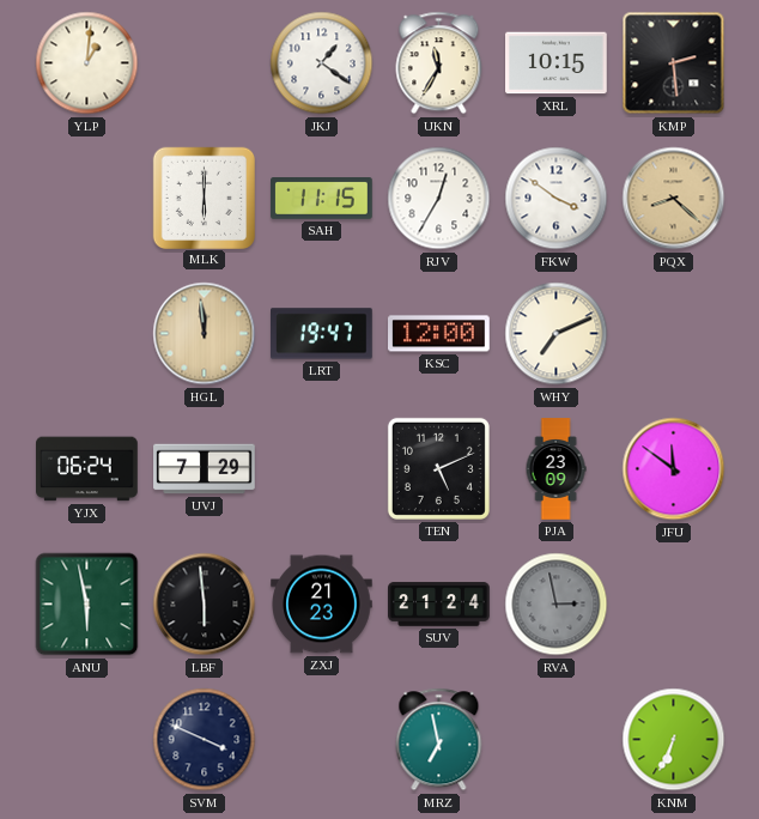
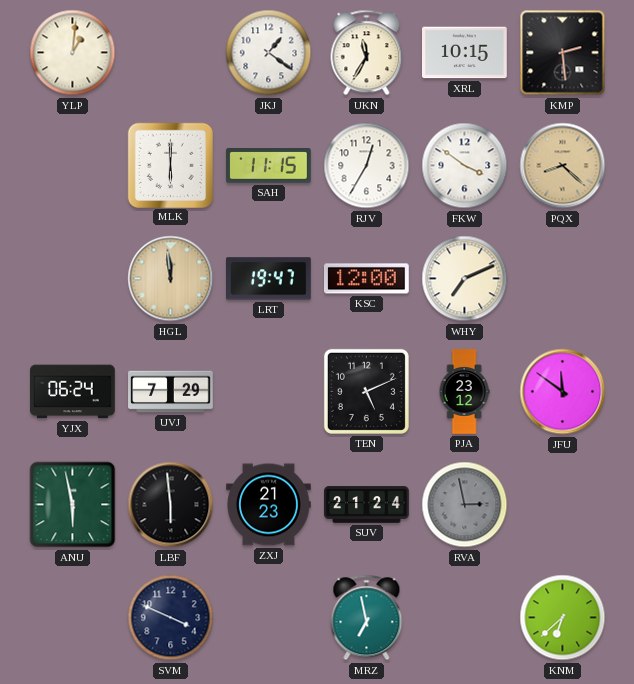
PJA: 23:09 -> 23:12 (464, 392)
KNM: 6:34 -> 6:38 (563, 618)
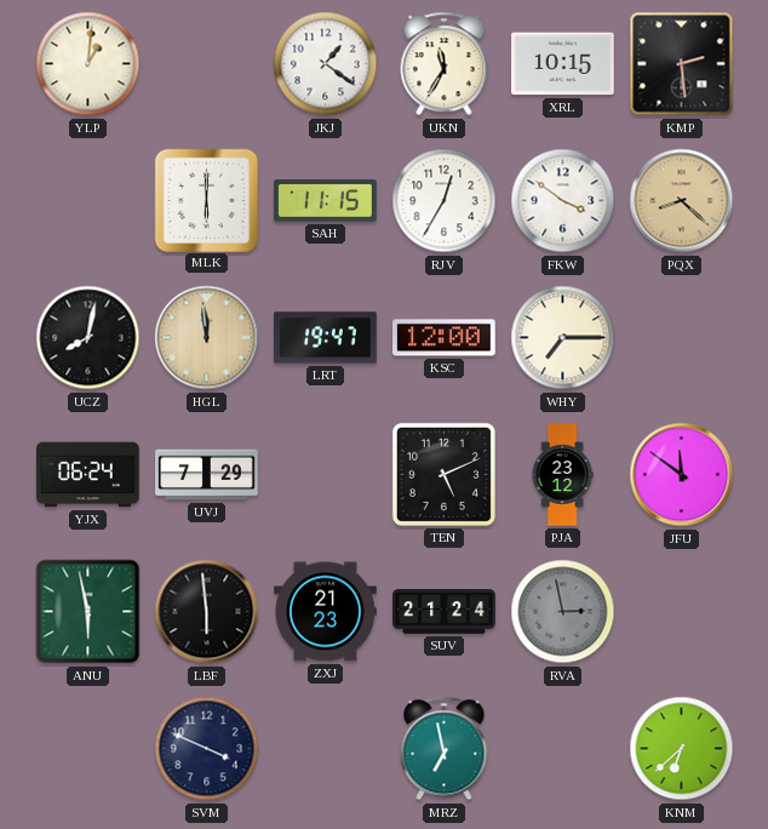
UCZ: none -> 8:02 (88, 338)
WHY: 7:11 -> 7:15 (563, 338)
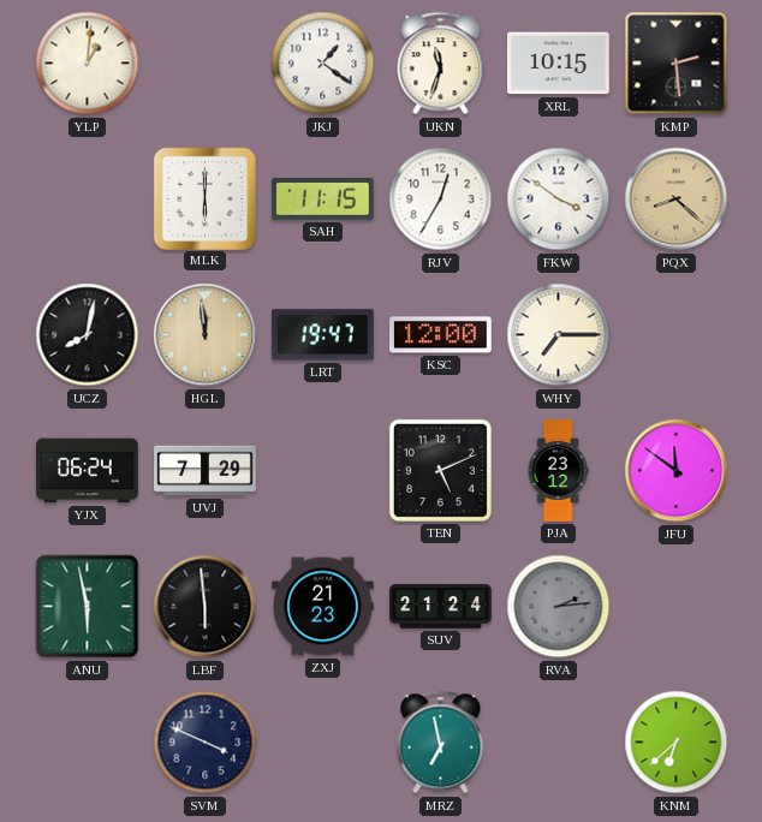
UKN: 11:35 -> 11:33 (441, 64)
RVA: 2:58 -> 2:14 (559, 607)
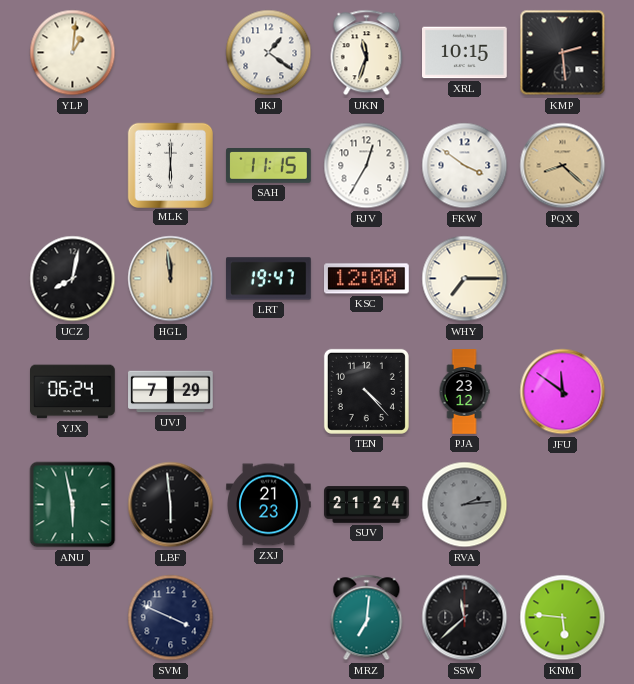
TEN: 5:11 -> 4:23 (366, 391)
MRZ: 6:58 -> 7:01 (367, 618)
SSW: none -> 11:38 (465, 618)
KNM: 6:38 -> 5:46 (563, 618)
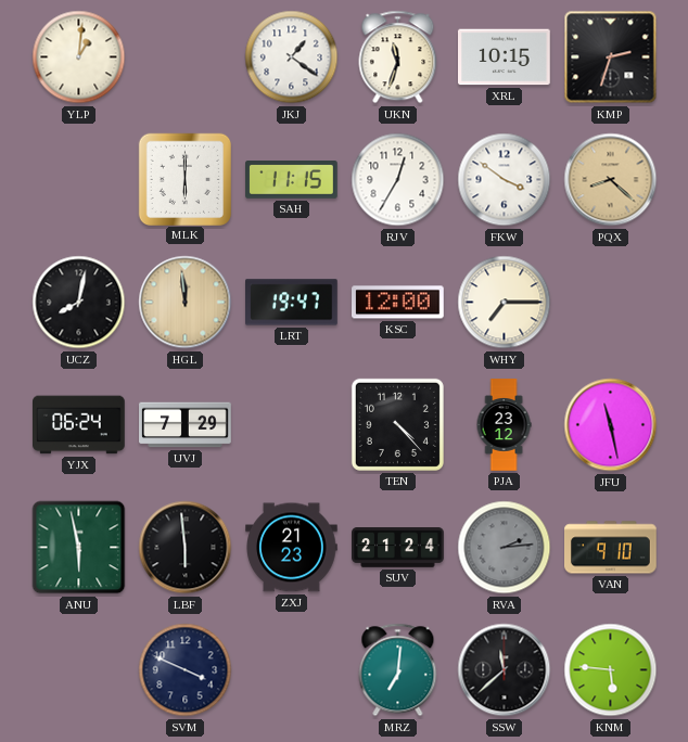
KMP: 2:29 -> 2:33 (611, 57)
JFU: 11:51 -> 11:28 (611, 425)
VAN: none -> 9:10 (611, 548)
